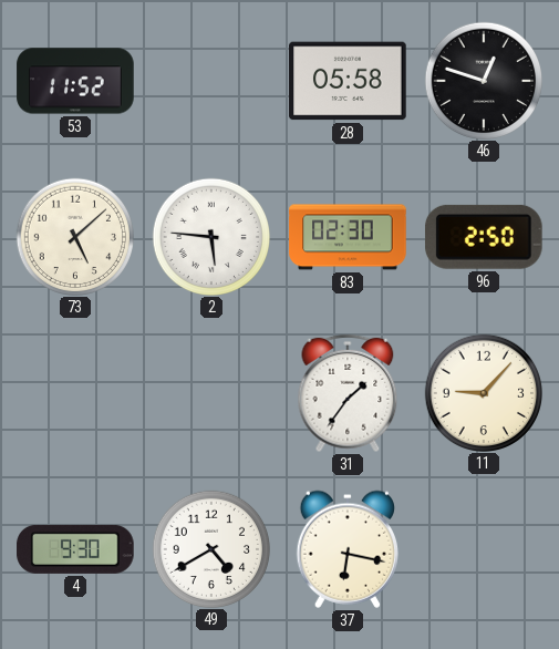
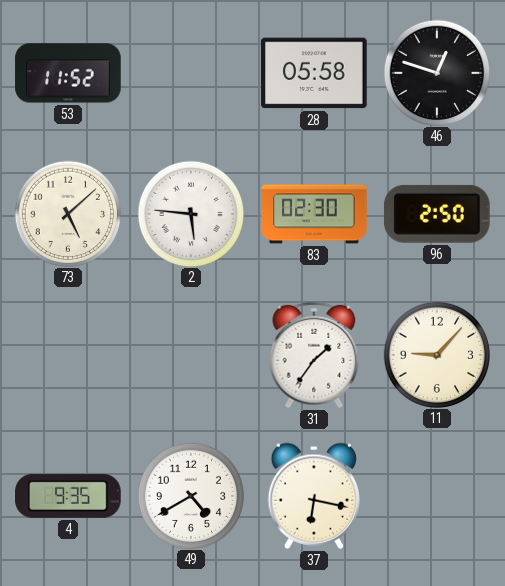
4: 9:30 -> 9:35 (68, 496)
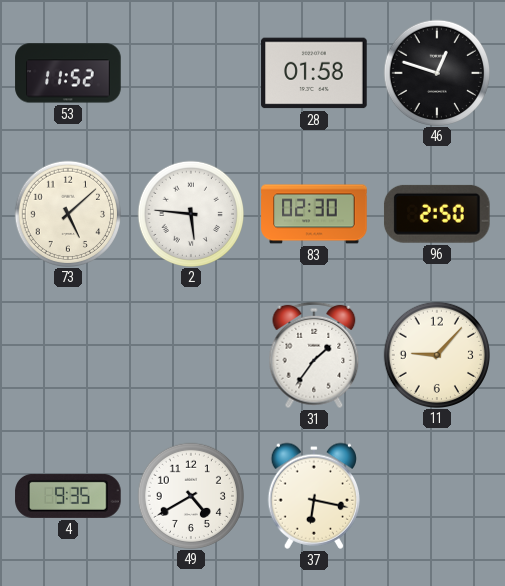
28: 05:58 -> 01:58 (314, 73)
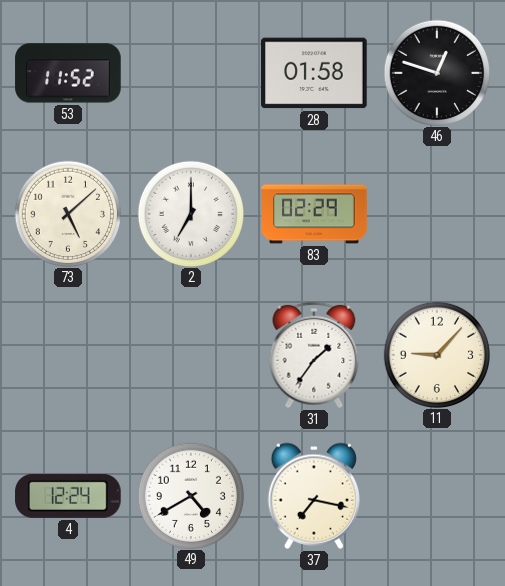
2: 5:46 -> 7:00 (190, 213)
83: 02:30 -> 02:29 (314, 214)
96: 2:50 -> none (437, 214)
4: 9:35 -> 12:24 (68, 496)
37: 6:17 -> 7:17 (313, 496)
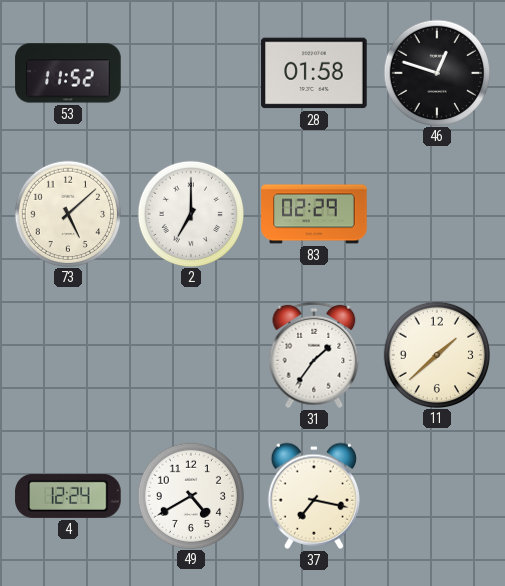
11: 9:07 -> 1:38 (436, 354)
